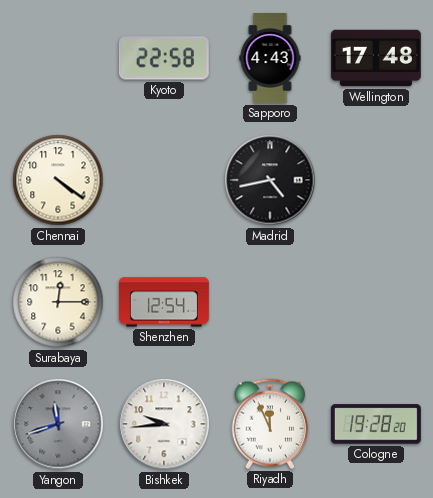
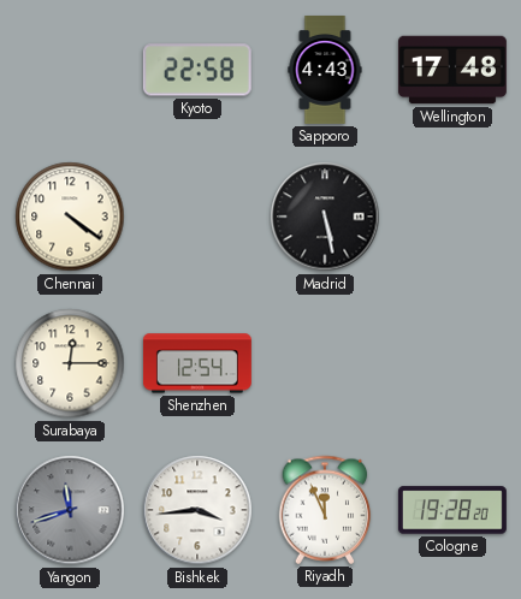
Madrid: 4:43 -> 5:28 (325, 217)
Bishkek: 9:44 -> 3:44 (197, 510)
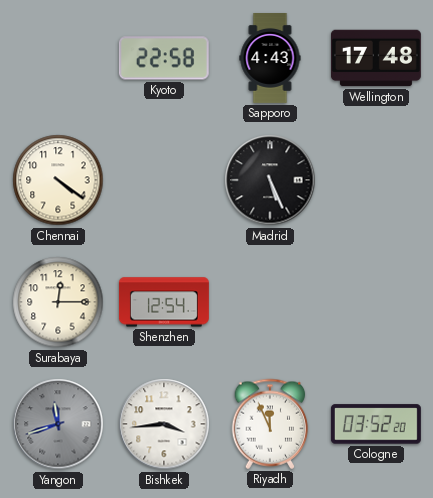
Madrid: 5:28 -> 5:26 (270, 180)
Cologne: 19:28 -> 03:52 (376, 424)
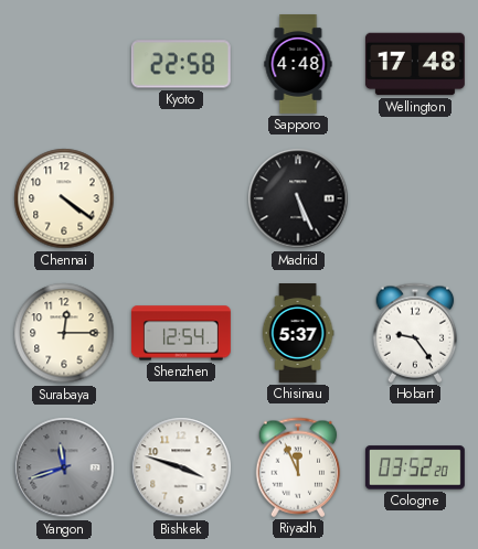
Sapporo: 4:43 -> 4:48 (298, 65)
Chisinau: none -> 5:37 (298, 334)
Hobart: none -> 9:24 (415, 333)
Bishkek: 3:44 -> 3:48 (181, 467)
